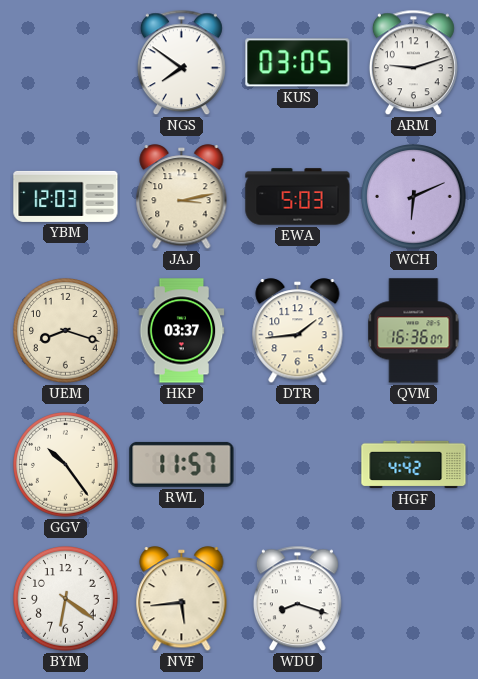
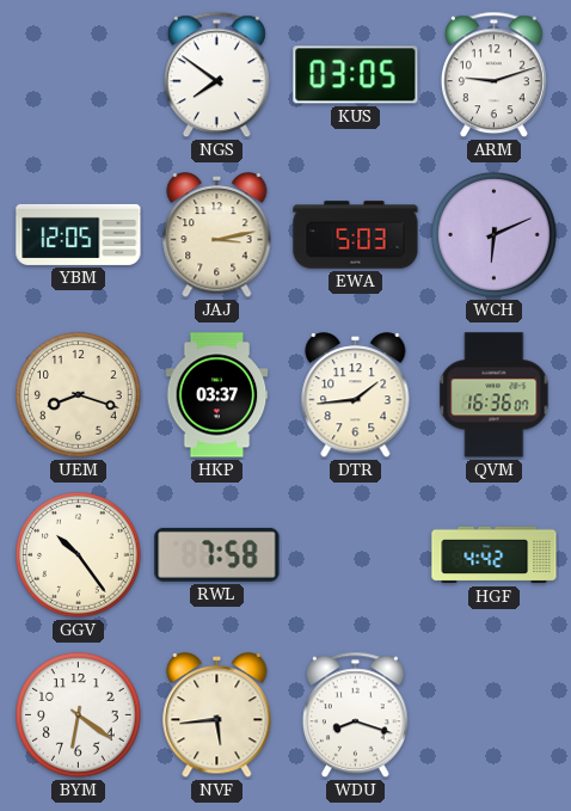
YBM: 12:03 -> 12:05 (79, 234)
RWL: 11:57 -> 7:58 (217, 554)
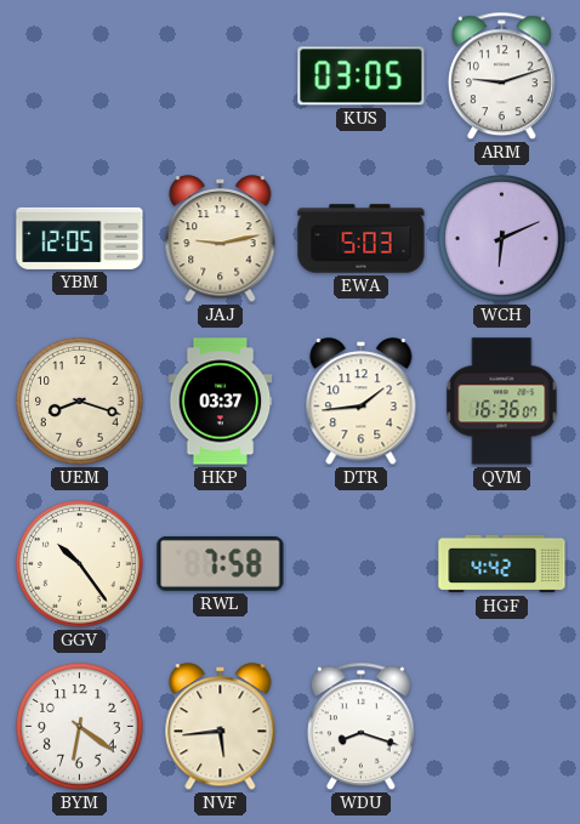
NGS: 7:51 -> none (216, 75)
JAJ: 3:13 -> 9:13 (221, 239)
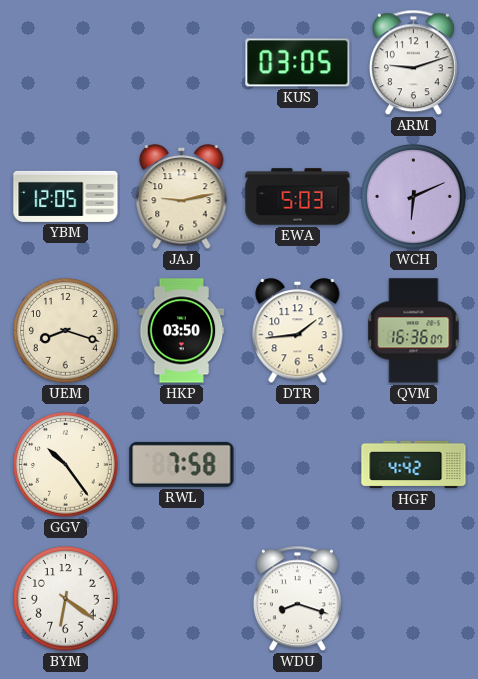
HKP: 03:37 -> 03:50 (182, 331)
NVF: 5:44 -> none (221, 727)
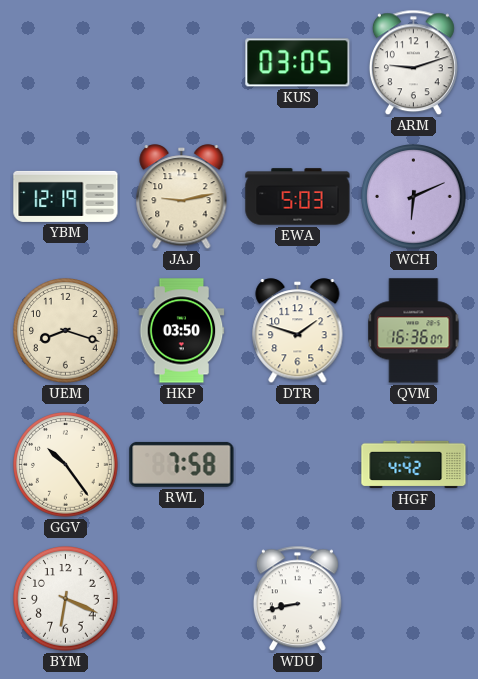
YBM: 12:05 -> 12:19 (66, 196)
DTR: 1:44 -> 1:48 (298, 331)
BYM: 6:21 -> 6:19 (66, 599)
WDU: 8:18 -> 8:43 (297, 599)
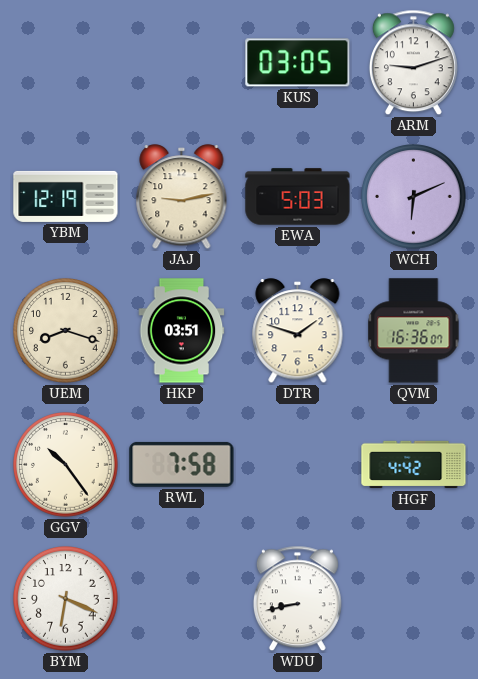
HKP: 03:50 -> 03:51 (182, 331)
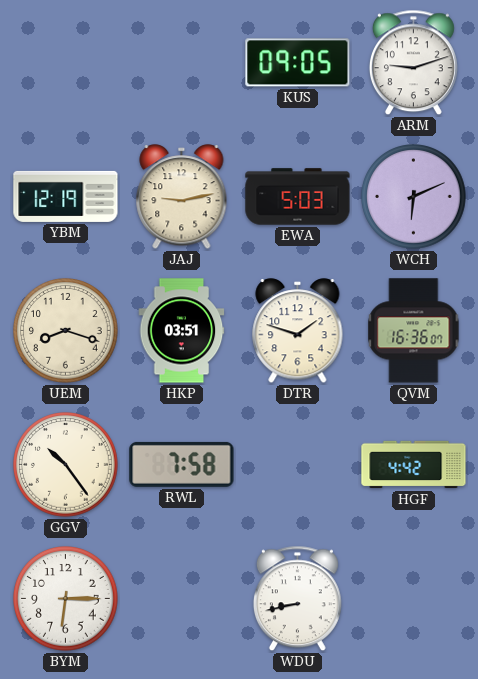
KUS: 03:05 -> 09:05 (298, 63)
BYM: 6:19 -> 6:15 (66, 599)
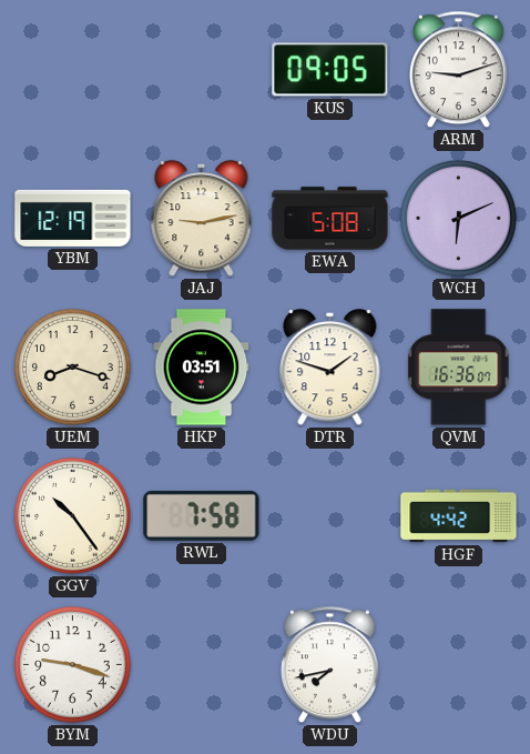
EWA: 5:03 -> 5:08 (330, 219)
BYM: 6:15 -> 9:18 (73, 665)
WDU: 8:43 -> 7:43 (329, 665)
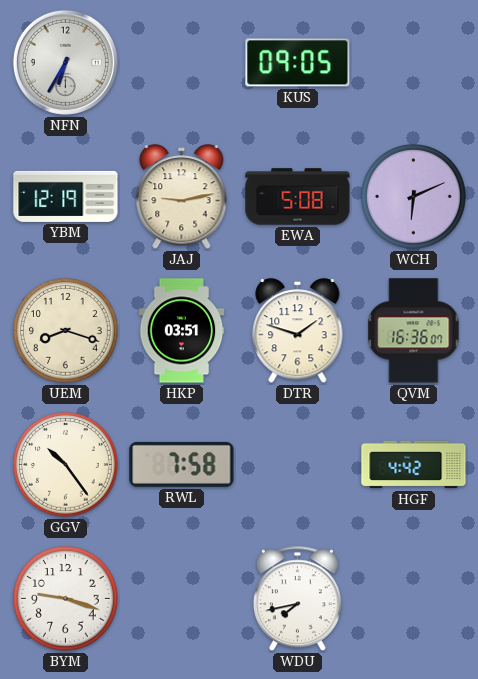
NFN: none -> 6:35 (65, 62)
ARM: 9:12 -> none (458, 70)
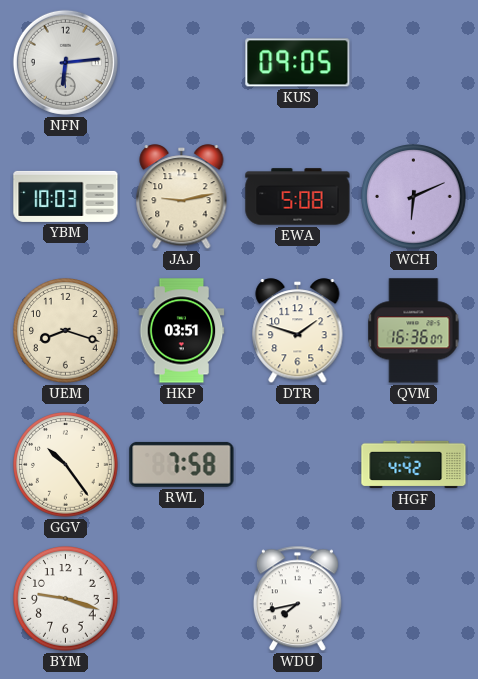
NFN: 6:35 -> 6:14 (65, 62)
YBM: 12:19 -> 10:03 (66, 196)
